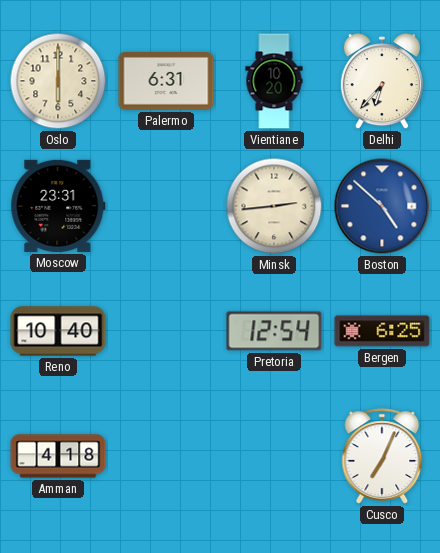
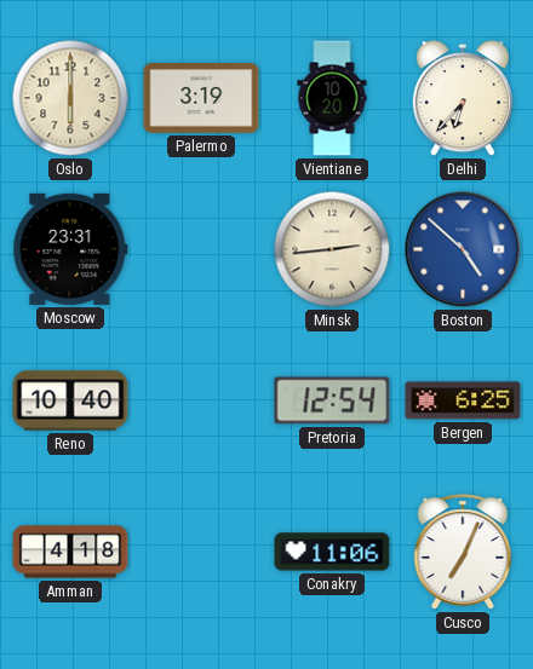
Palermo: 6:31 -> 3:19 (201, 99)
Conakry: none -> 11:06 (332, 552)
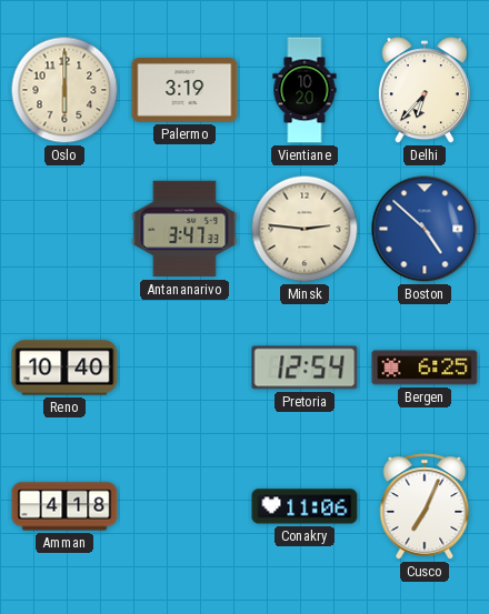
Moscow: 23:31 -> none (70, 249)
Antananarivo: none -> 3:47 (184, 229)
Minsk: 2:44 -> 2:46 (305, 229)
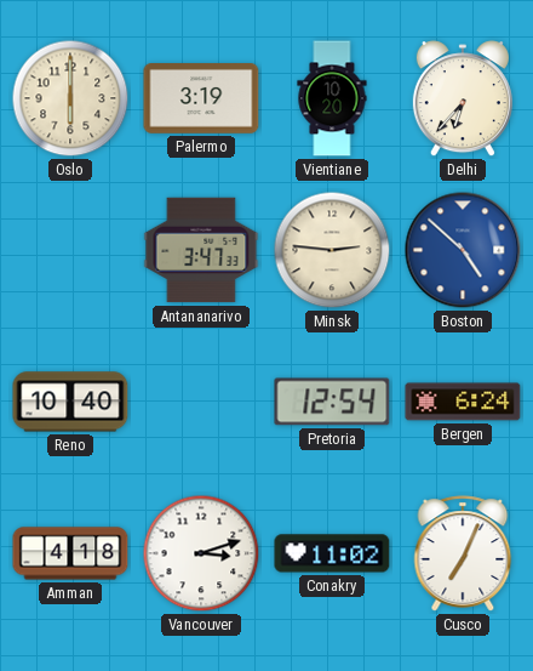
Bergen: 6:25 -> 6:24 (463, 402)
Vancouver: none -> 3:12 (201, 553)
Conakry: 11:06 -> 11:02 (332, 553)
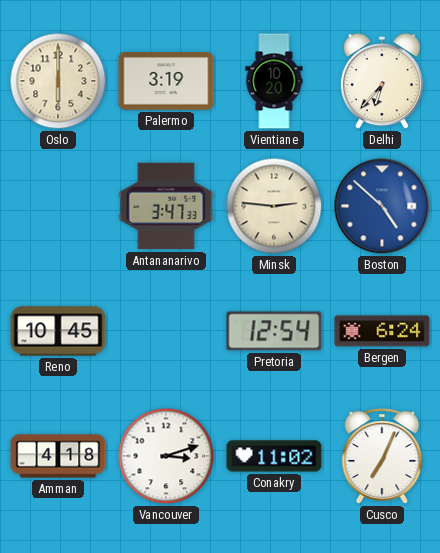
Reno: 10:40 -> 10:45 (58, 331)
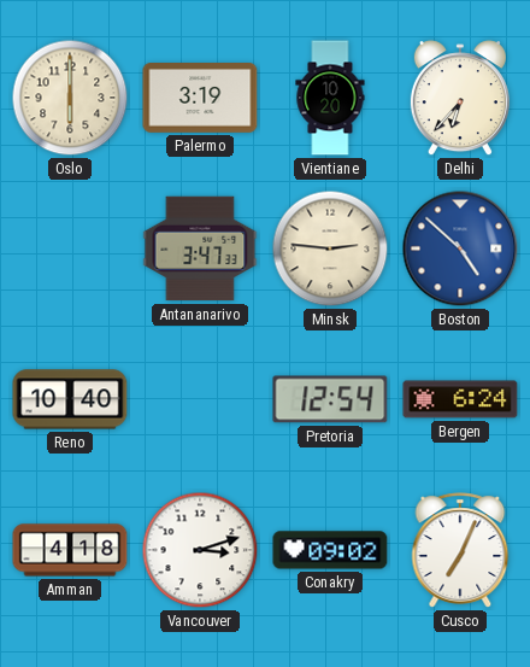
Reno: 10:45 -> 10:40 (70, 399)
Conakry: 11:02 -> 09:02 (330, 550)
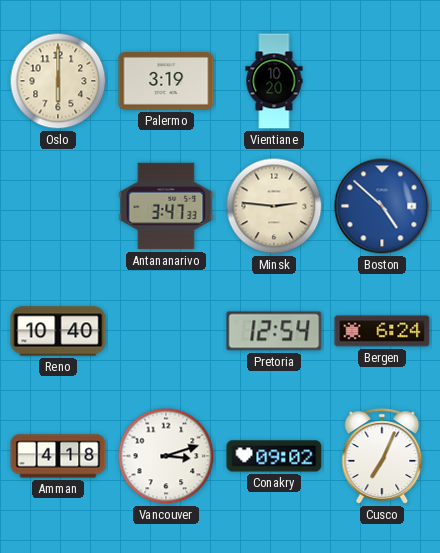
Delhi: 6:37 -> none (460, 99)
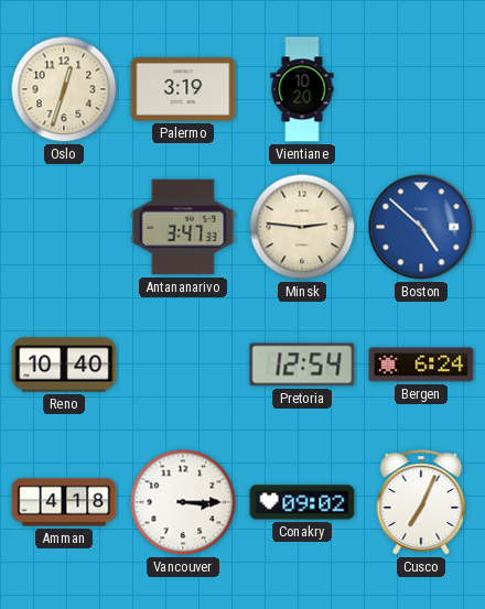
Oslo: 6:00 -> 12:33 (64, 89)
Vancouver: 3:12 -> 3:15 (183, 502)
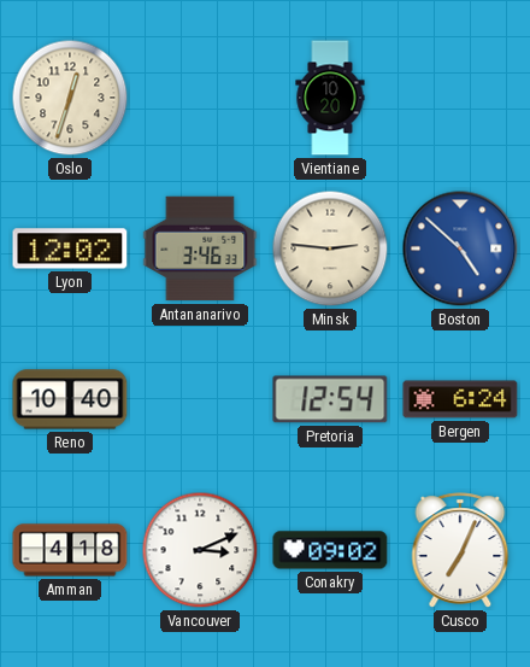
Palermo: 3:19 -> none (183, 90)
Lyon: none -> 12:02 (70, 248)
Antananarivo: 3:47 -> 3:46 (200, 248)
Vancouver: 3:15 -> 3:11 (200, 550)
